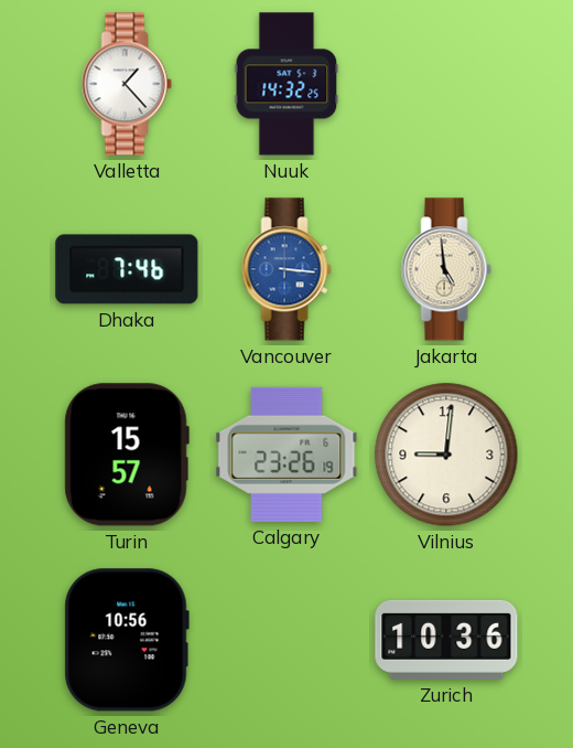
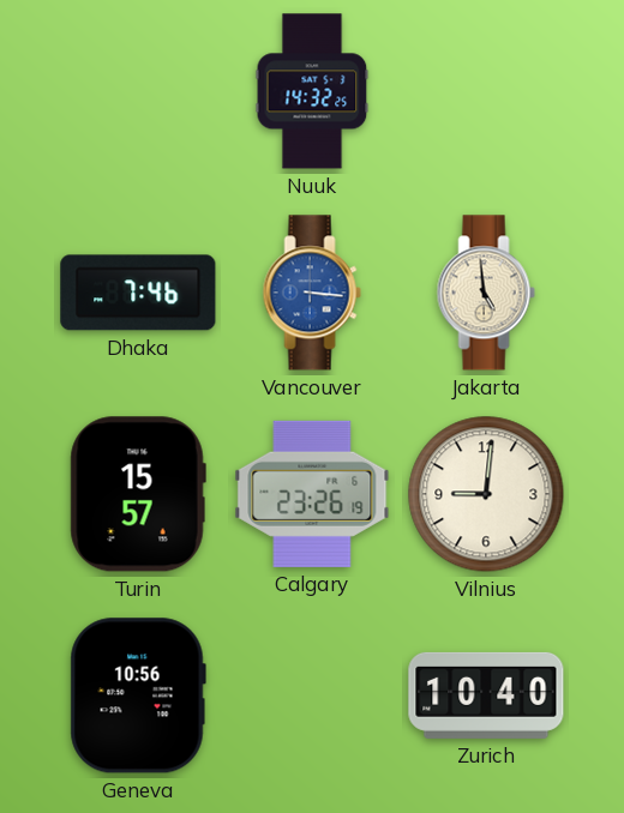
Valletta: 1:23 -> none (127, 84)
Zurich: 10:36 -> 10:40 (486, 695)
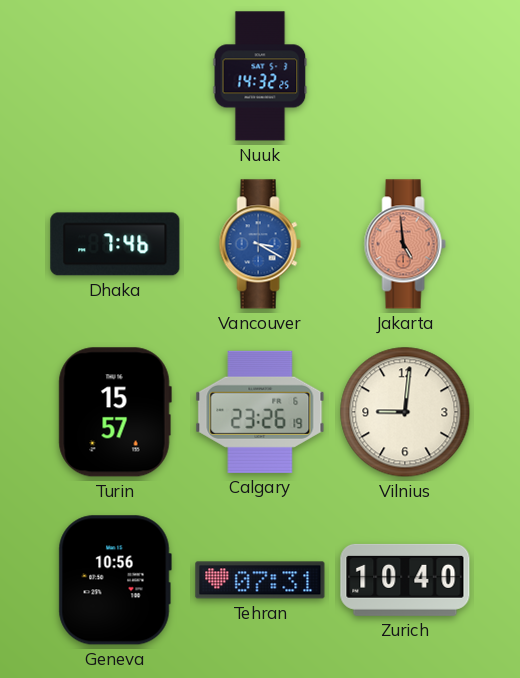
Vancouver: 3:16 -> 3:20 (260, 244)
Jakarta dial: cream -> salmon (405, 244)
Tehran: none -> 07:31 (260, 580)
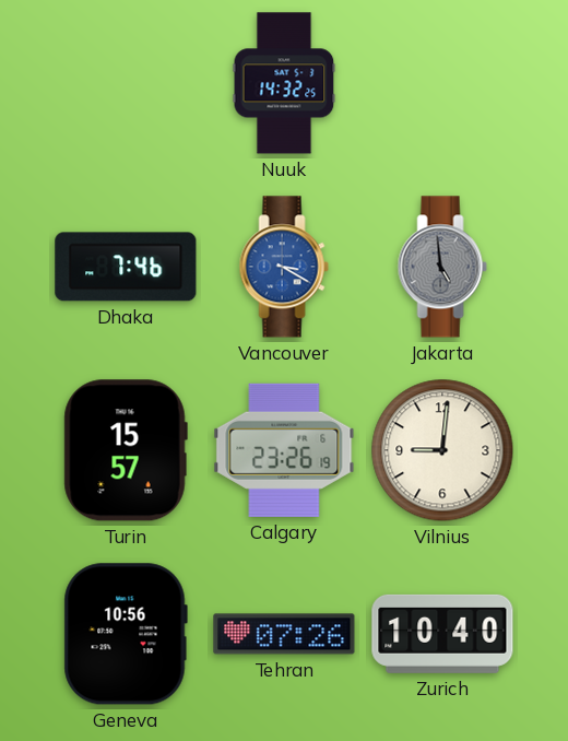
Jakarta dial: salmon -> grey (442, 267)
Tehran: 07:31 -> 07:26 (284, 634)
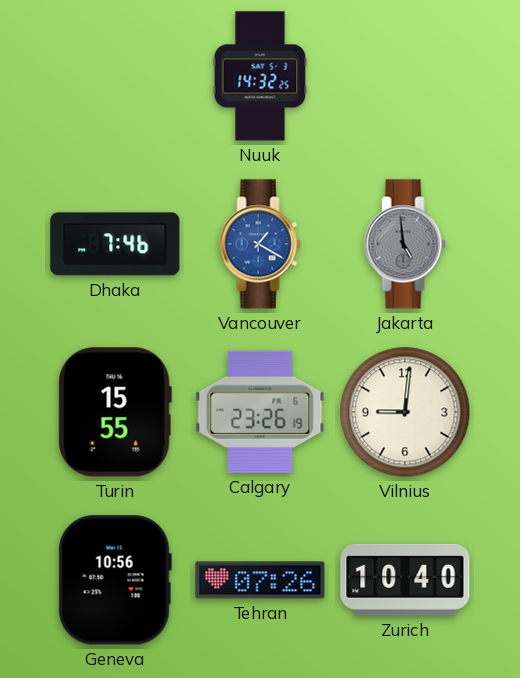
Vancouver: 3:20 -> 1:20 (260, 244)
Turin: 15:57 -> 15:55 (115, 412)
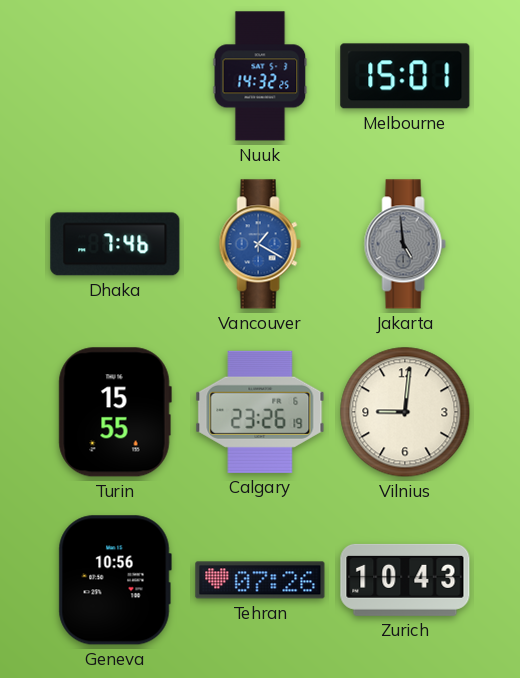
Melbourne: none -> 15:01 (405, 76)
Zurich: 10:40 -> 10:43 (405, 580)
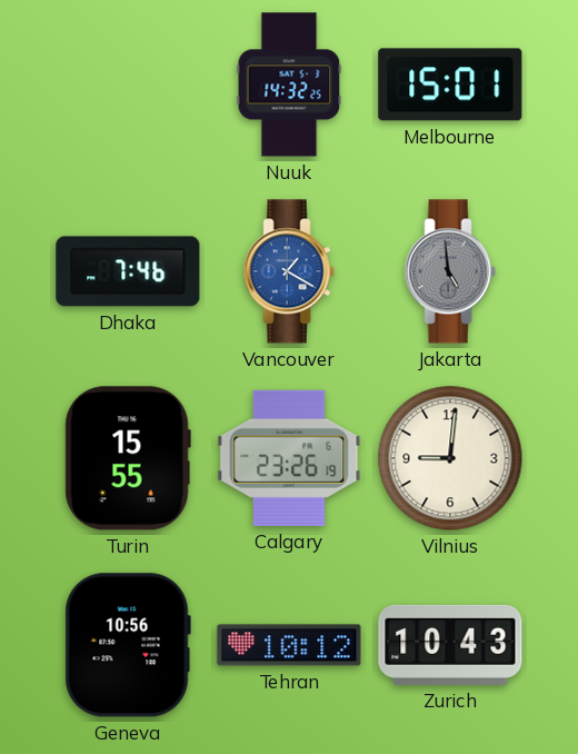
Tehran: 07:26 -> 10:12 (289, 645)
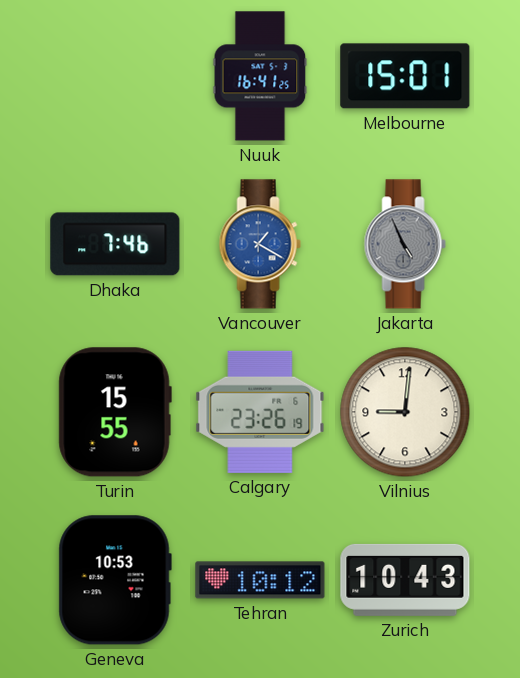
Nuuk: 14:32 -> 16:41 (260, 76)
Jakarta: 4:59 -> 4:56 (405, 244)
Geneva: 10:56 -> 10:53 (115, 580)
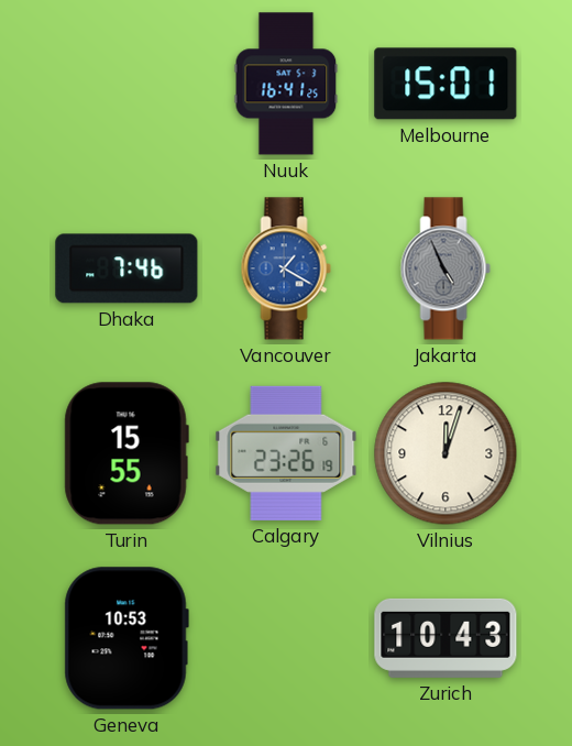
Vilnius: 9:01 -> 12:03 (446, 453)
Tehran: 10:12 -> none (260, 580)
